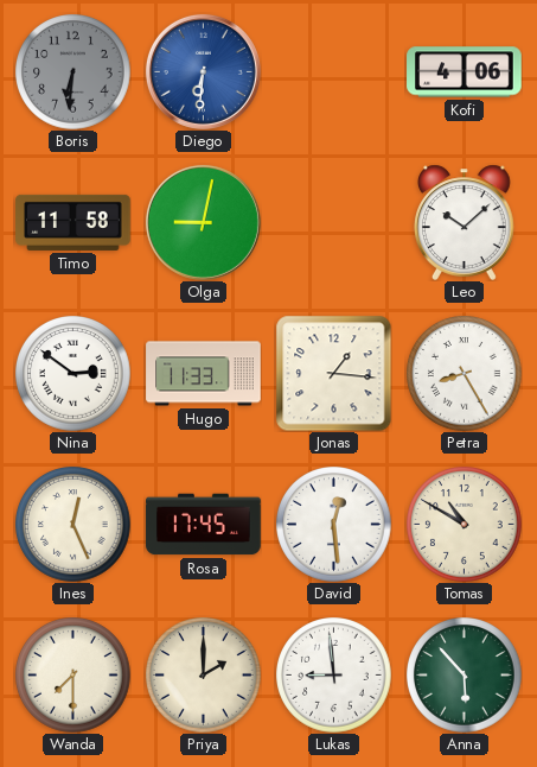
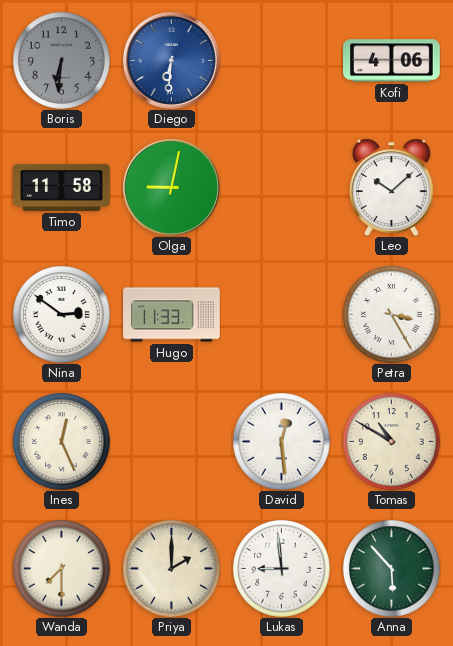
Jonas: 1:16 -> none (333, 373)
Petra: 8:25 -> 3:25 (392, 315)
Rosa: 17:45 -> none (204, 525)
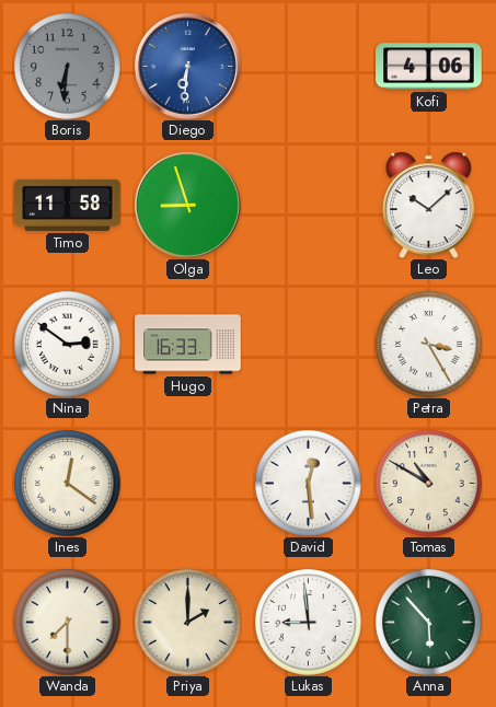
Olga: 9:02 -> 8:57 (187, 205)
Hugo: 11:33 -> 16:33 (188, 345)
Ines: 12:26 -> 12:21 (68, 484)
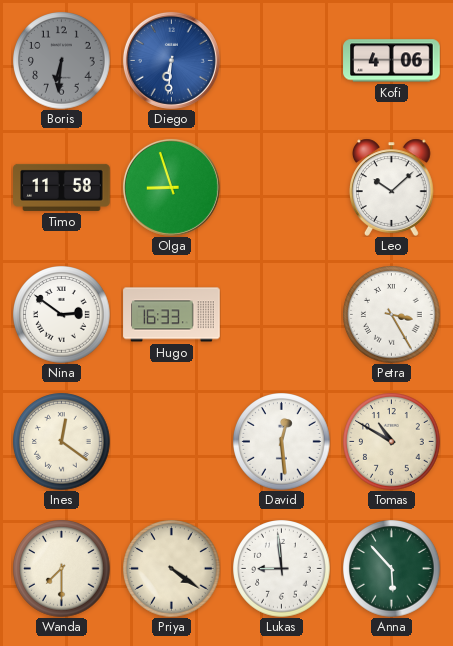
Priya: 2:00 -> 4:21 (172, 569)
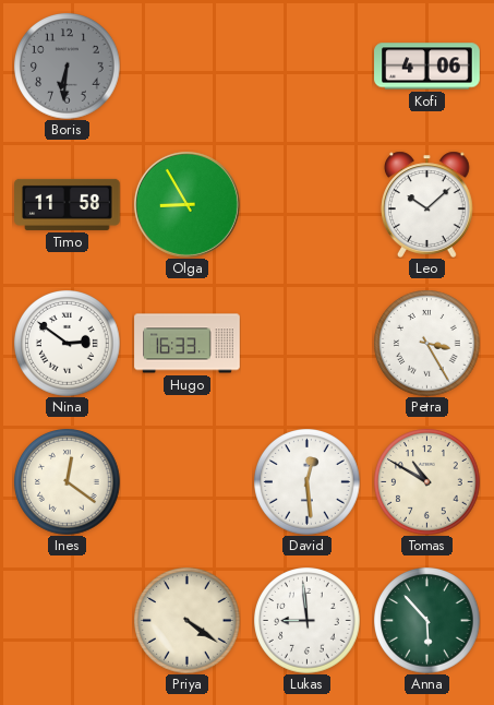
Diego: 6:31 -> none (171, 60)
Olga: 8:57 -> 8:55 (186, 204)
Wanda: 7:30 -> none (62, 569)
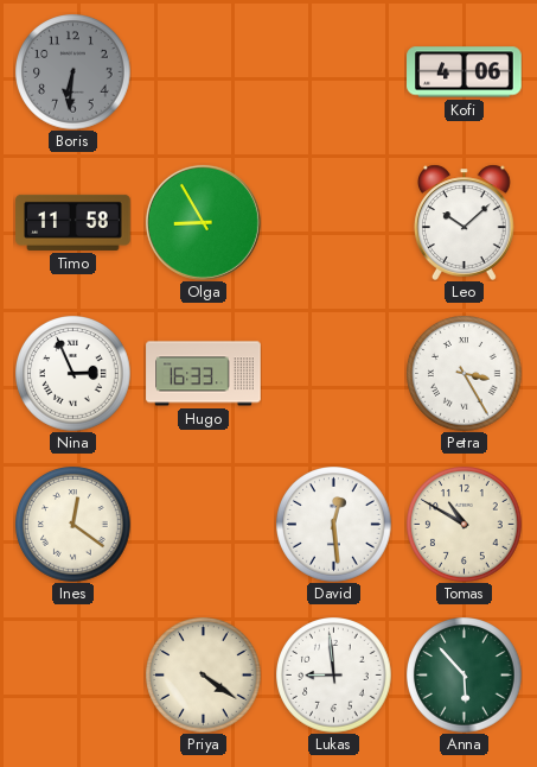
Nina: 2:51 -> 2:56 (73, 374)
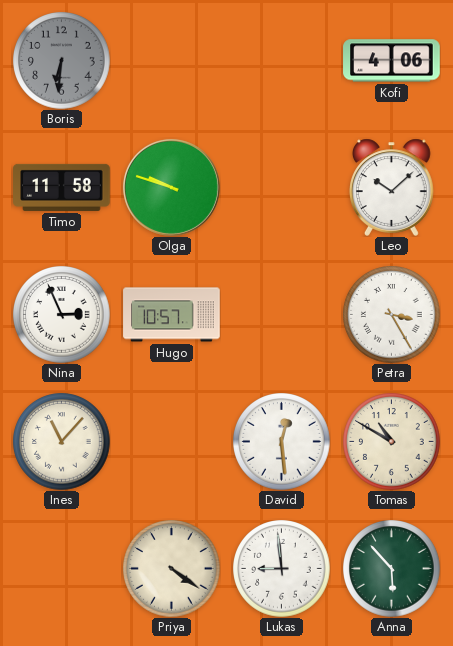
Olga: 8:55 -> 9:48 (171, 187)
Hugo: 16:33 -> 10:57 (172, 315)
Ines: 12:21 -> 11:07 (62, 442)
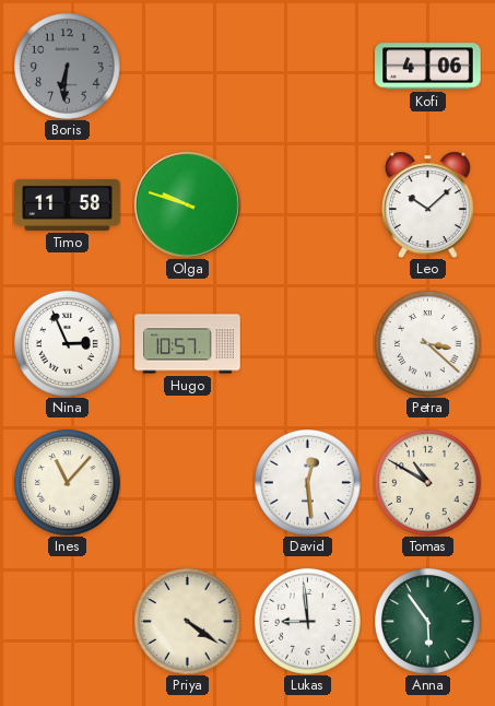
Petra: 3:25 -> 3:22 (428, 344)
Anna: 5:53 -> 5:54 (428, 622)
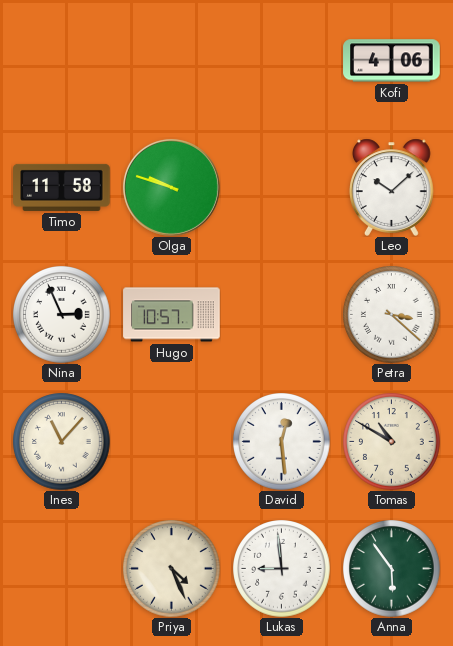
Boris: 6:31 -> none (68, 67)
Priya: 4:21 -> 4:26 (172, 569)
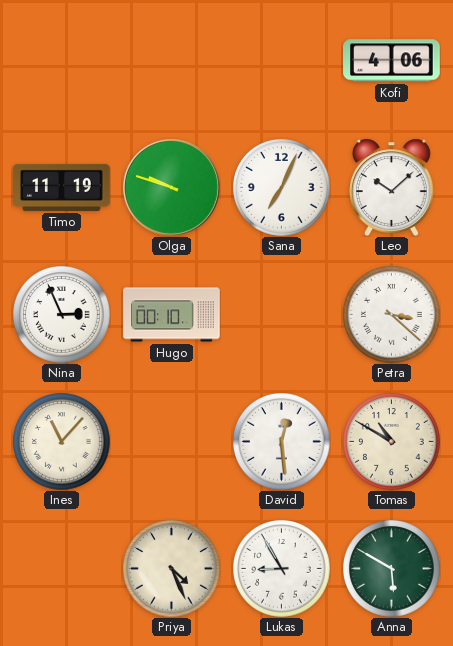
Timo: 11:58 -> 11:19 (62, 187)
Sana: none -> 7:04 (282, 188)
Hugo: 10:57 -> 00:10 (172, 315)
Lukas: 8:59 -> 8:55 (282, 569)
Anna: 5:54 -> 5:50 (392, 569)
